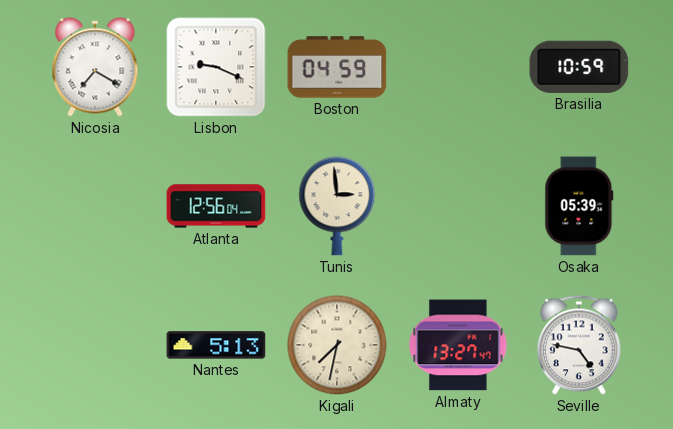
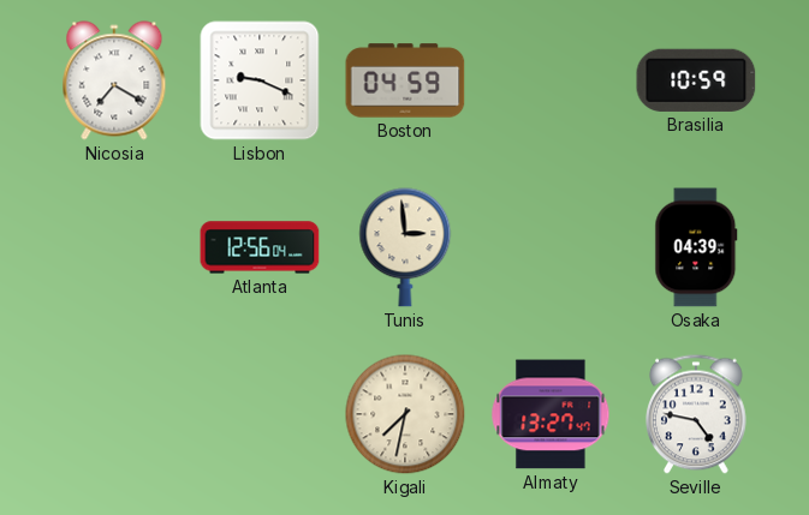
Osaka: 05:39 -> 04:39 (696, 247)
Nantes: 5:13 -> none (216, 345)
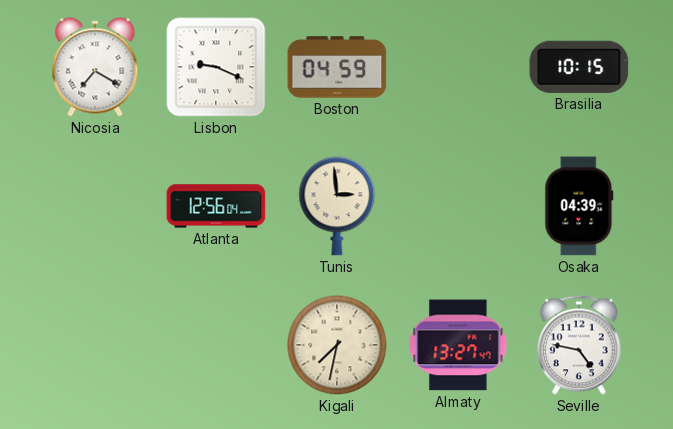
Brasilia: 10:59 -> 10:15 (579, 67)
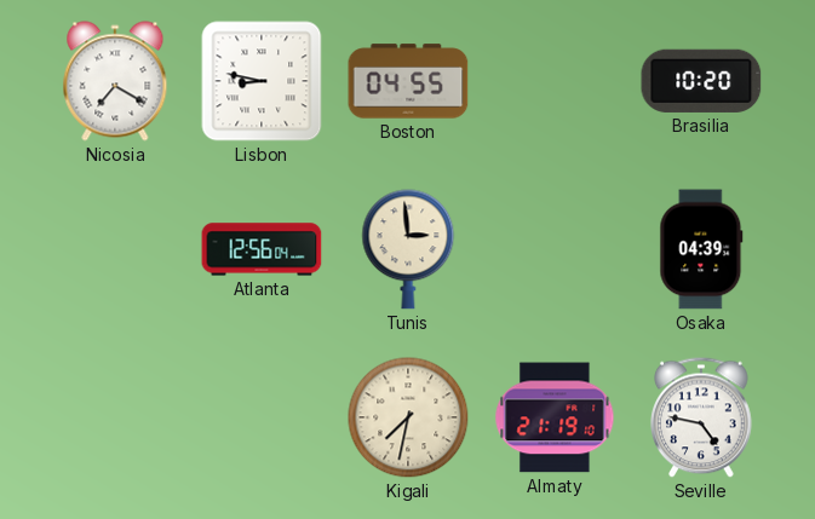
Lisbon: 9:19 -> 8:47 (262, 81)
Boston: 04:59 -> 04:55 (408, 81)
Brasilia: 10:15 -> 10:20 (701, 81)
Almaty: 13:27 -> 21:19 (555, 417)
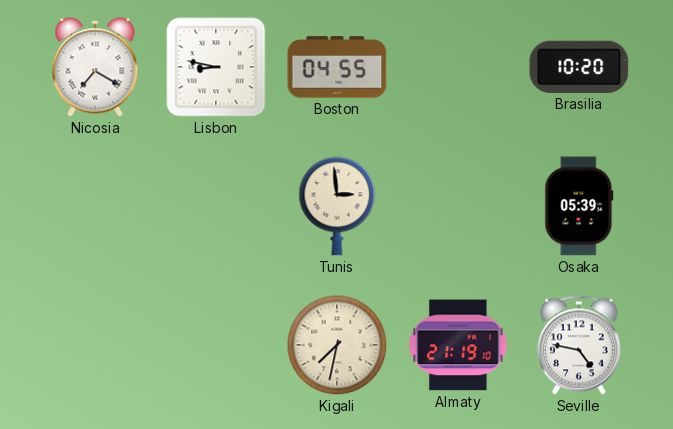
Atlanta: 12:56 -> none (262, 249)
Osaka: 04:39 -> 05:39 (579, 206)
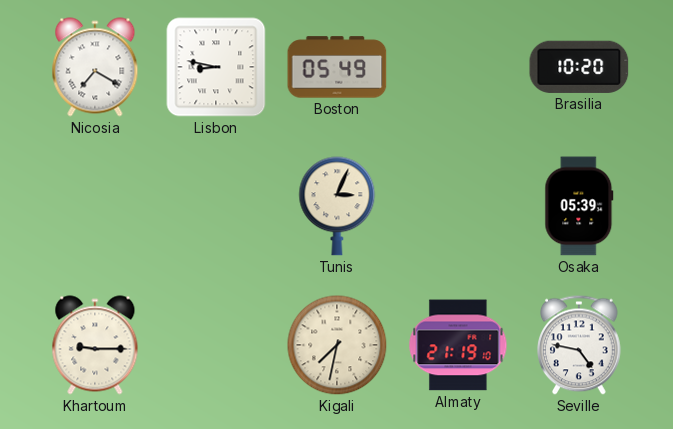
Boston: 04:55 -> 05:49 (337, 67)
Tunis: 2:59 -> 3:04 (337, 206)
Khartoum: none -> 9:15 (95, 345)
